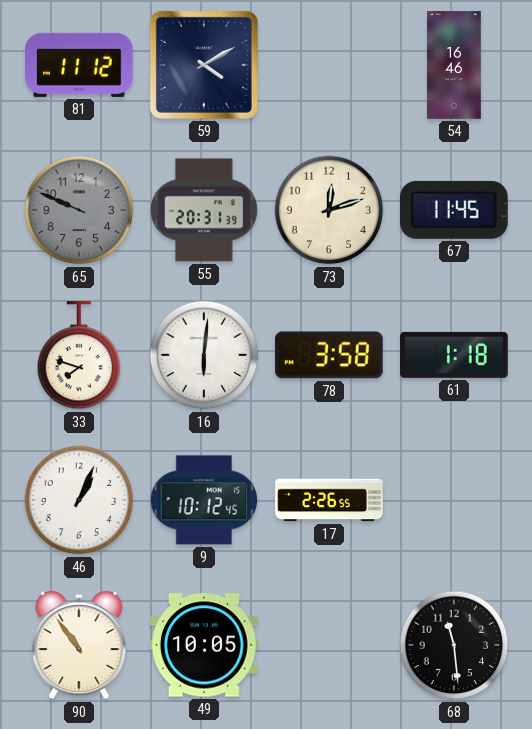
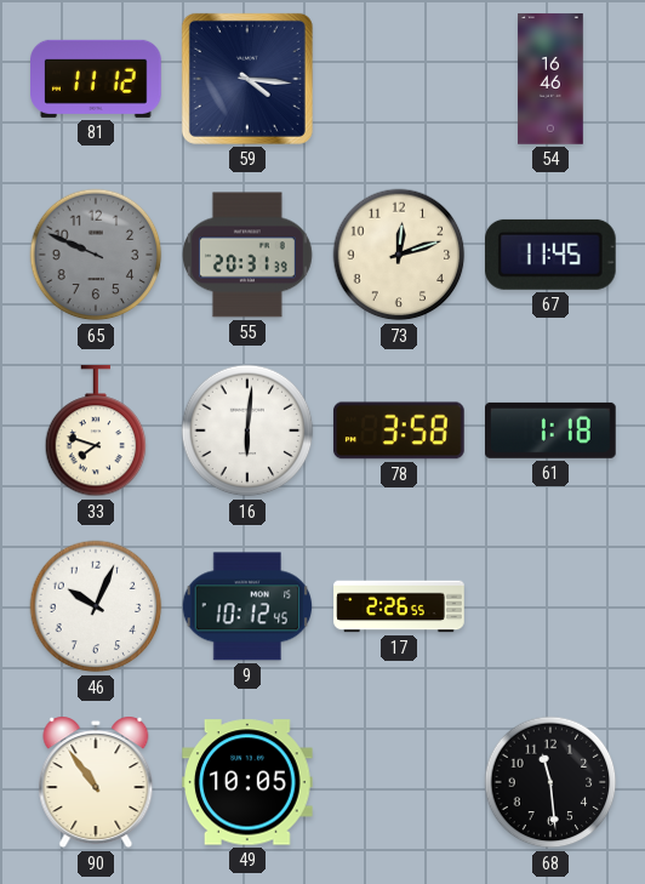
59: 4:10 -> 4:16 (247, 79)
46: 1:04 -> 10:04 (96, 606)
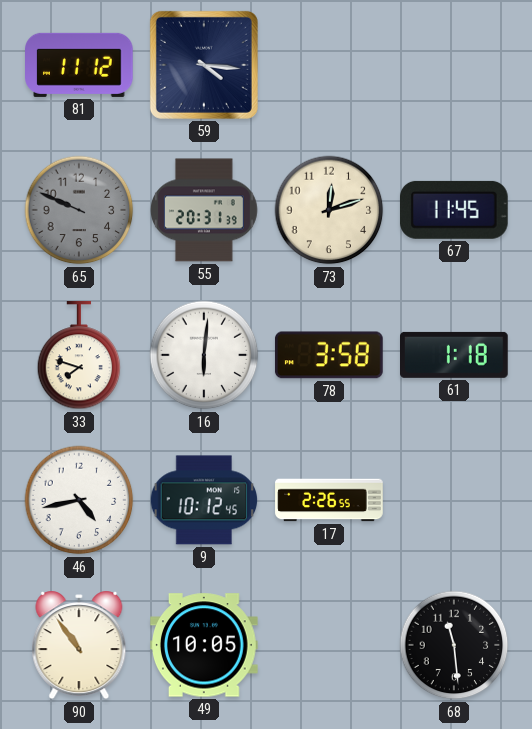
54: 16:46 -> none (550, 79)
46: 10:04 -> 4:43 (79, 500)
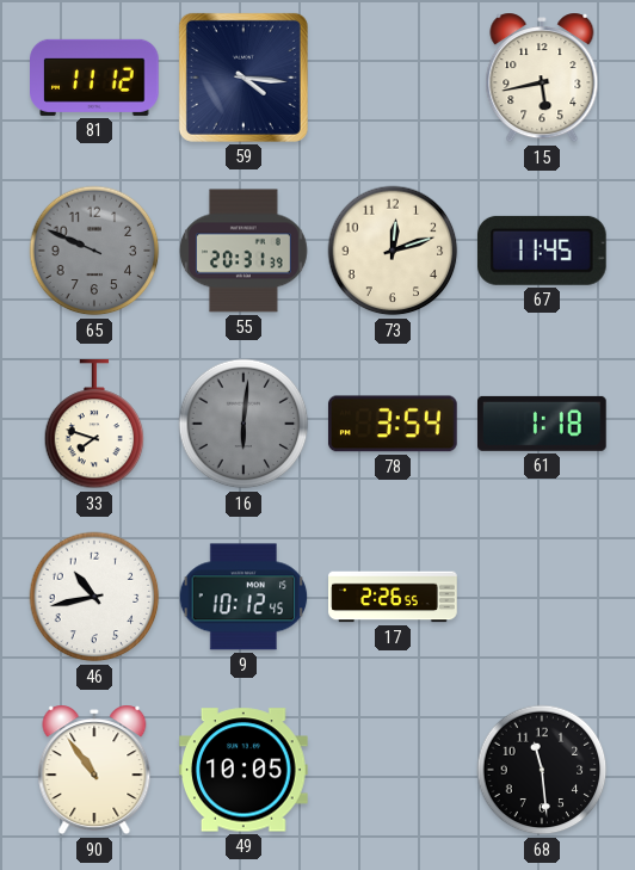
15: none -> 5:43 (542, 78)
16 dial: white -> grey (243, 424)
78: 3:58 -> 3:54 (393, 424)
46: 4:43 -> 10:43 (94, 597)
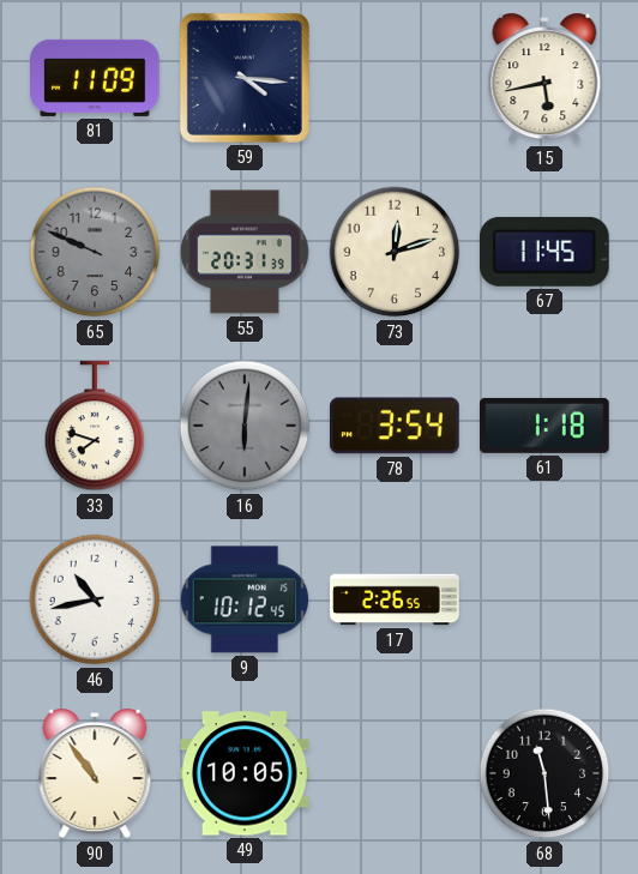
81: 11:12 -> 11:09 (96, 78)
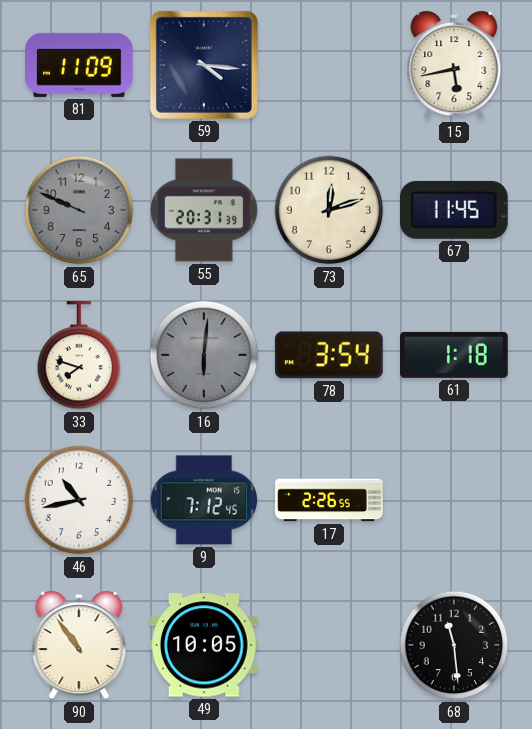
9: 10:12 -> 7:12 (204, 500)
